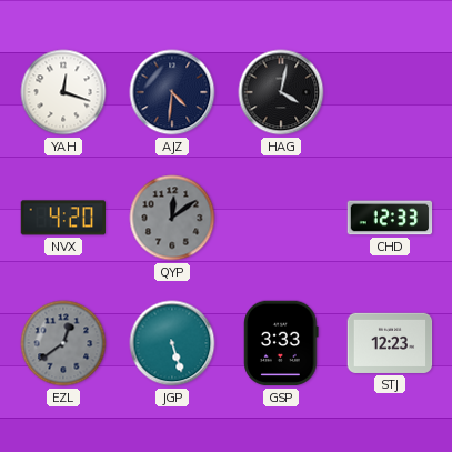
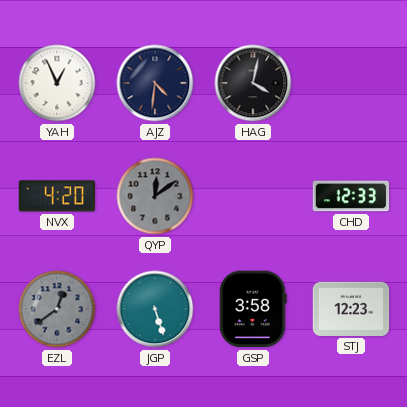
YAH: 12:18 -> 12:56 (57, 83)
GSP: 3:33 -> 3:58 (253, 309)
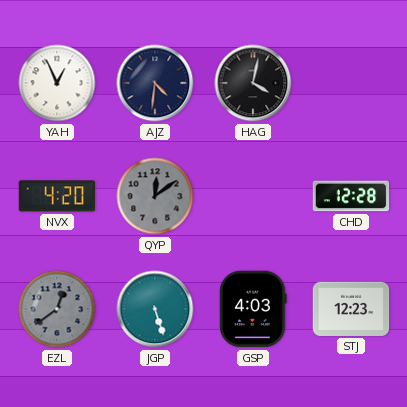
CHD: 12:33 -> 12:28 (351, 196)
GSP: 3:58 -> 4:03 (253, 309)
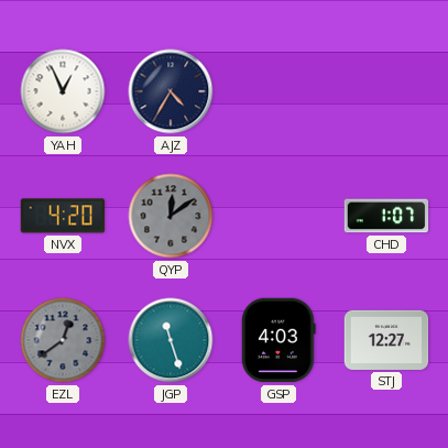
AJZ: 4:31 -> 4:35 (171, 91)
HAG: 4:02 -> none (253, 83)
CHD: 12:28 -> 1:07 (386, 216)
JGP: 5:27 -> 11:27 (171, 340)
STJ: 12:23 -> 12:27 (386, 340)
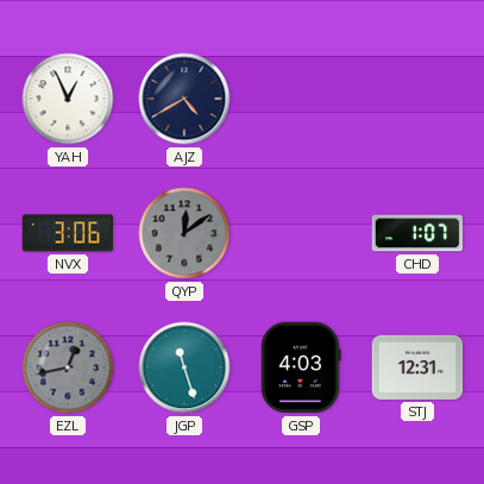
AJZ: 4:35 -> 4:40 (184, 99)
NVX: 4:20 -> 3:06 (68, 233)
EZL: 12:39 -> 12:43 (68, 367)
STJ: 12:27 -> 12:31 (417, 367)
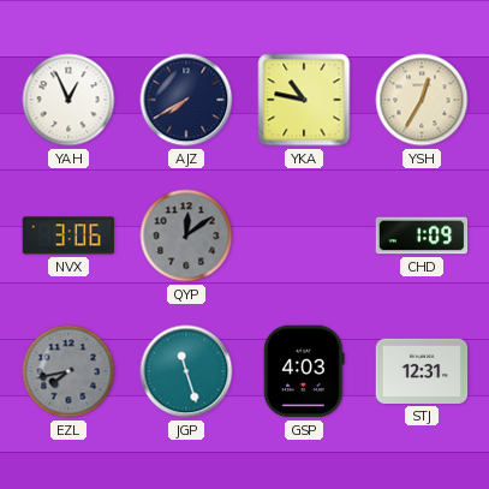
AJZ: 4:40 -> 7:40 (186, 100)
YKA: none -> 10:47 (304, 100)
YSH: none -> 12:35 (422, 100)
CHD: 1:07 -> 1:09 (422, 235)
EZL: 12:43 -> 7:43 (68, 371)
